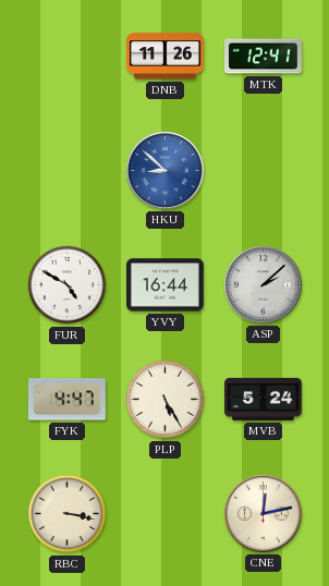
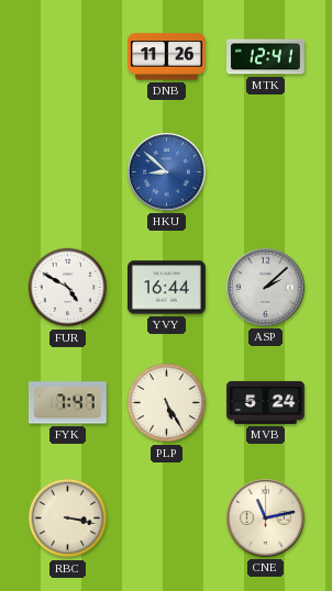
FYK: 4:47 -> 7:47 (67, 403)
CNE: 12:13 -> 11:13 (266, 518)
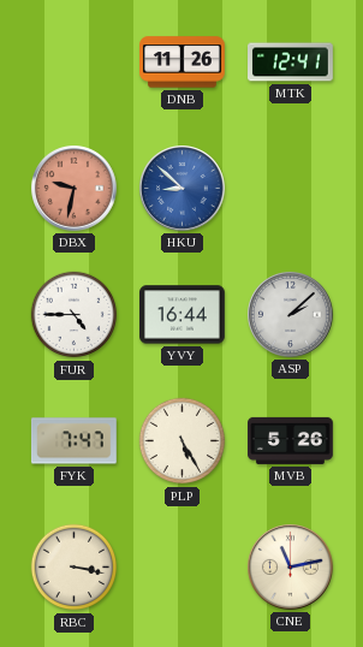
DBX: none -> 9:32 (75, 189)
FUR: 4:50 -> 4:45 (75, 315)
MVB: 5:24 -> 5:26 (291, 440)
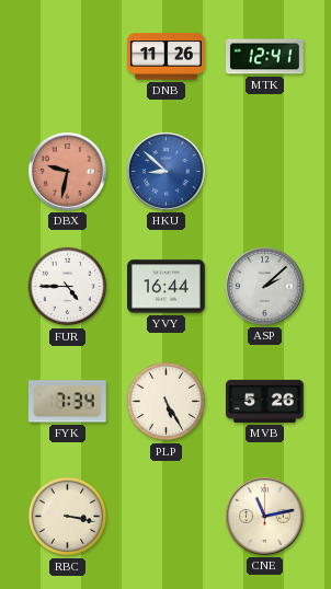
FYK: 7:47 -> 7:34 (67, 402)
